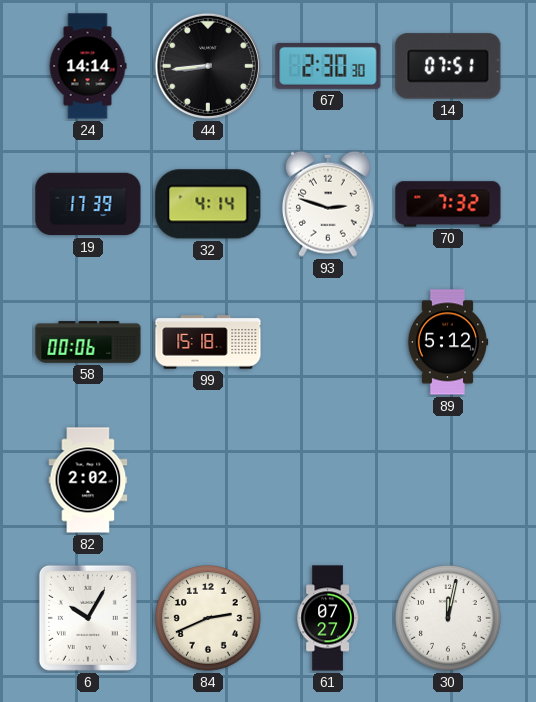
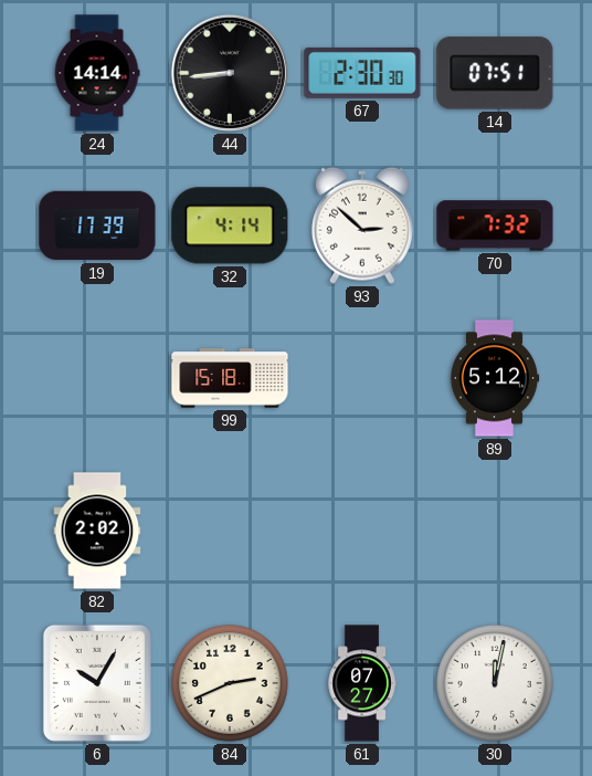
93: 2:48 -> 2:52 (362, 226)
58: 00:06 -> none (88, 342)
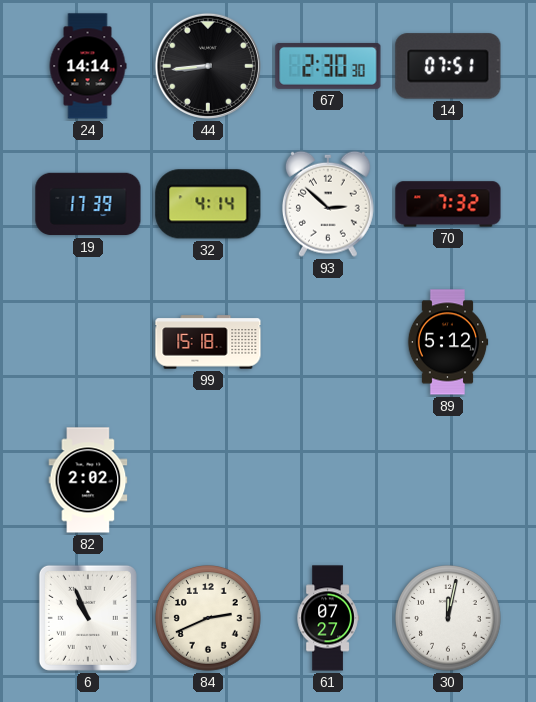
6: 10:05 -> 10:56 (88, 618)
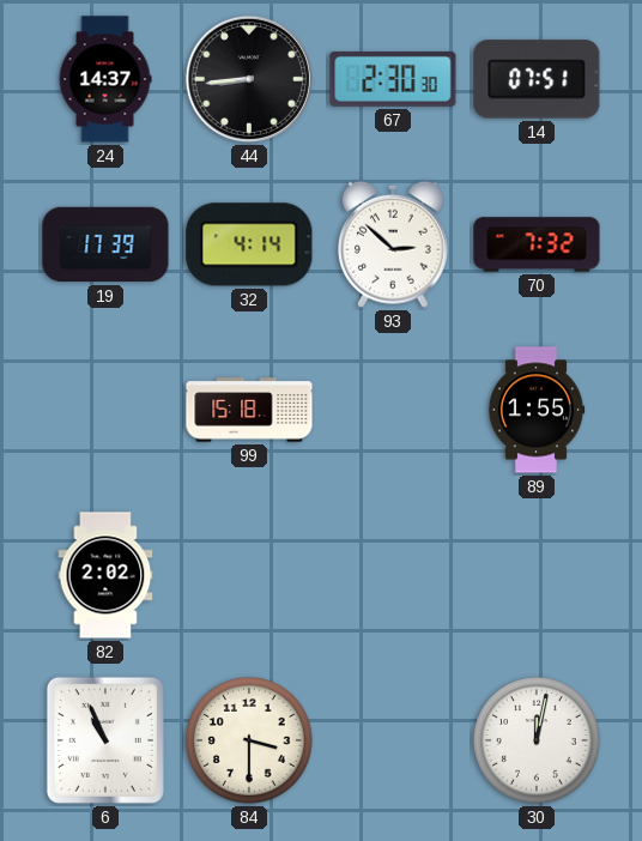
24: 14:14 -> 14:37 (105, 79)
89: 5:12 -> 1:55 (537, 410)
84: 2:41 -> 3:30 (249, 740)
61: 07:27 -> none (328, 618)
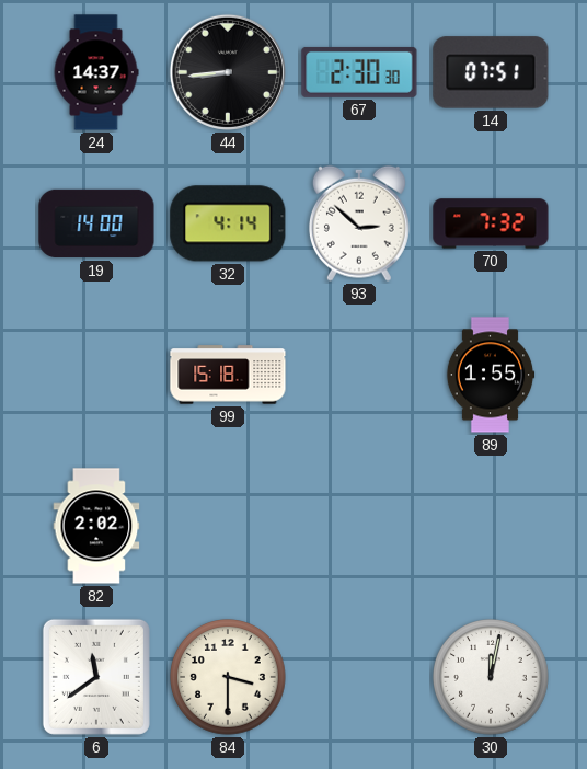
19: 17:39 -> 14:00 (96, 223)
6: 10:56 -> 11:39 (96, 677)
